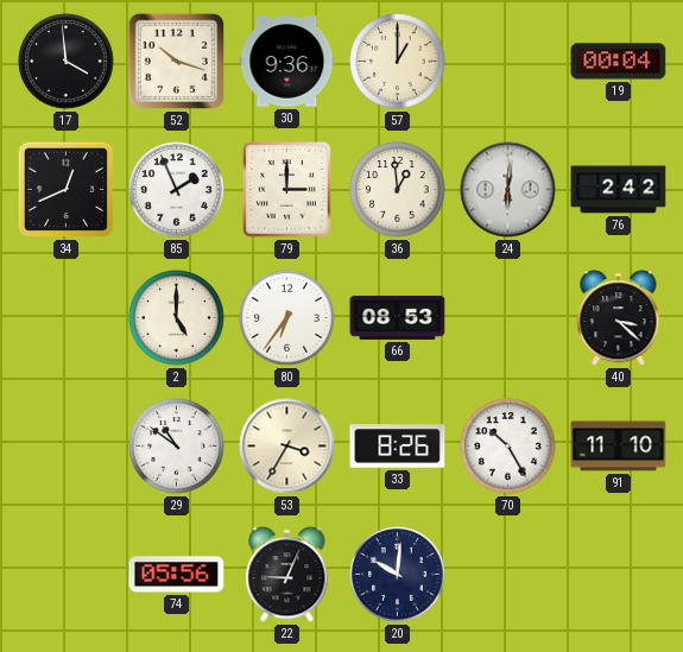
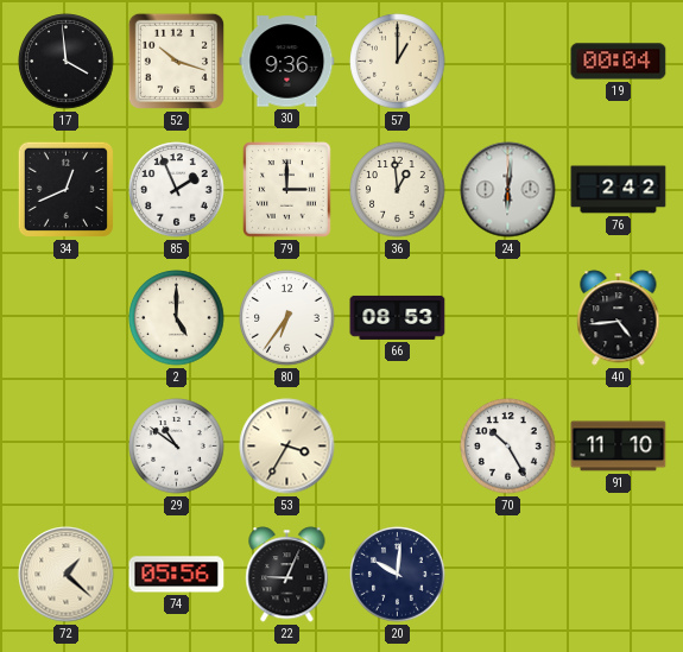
40: 3:22 -> 4:44 (619, 318)
33: 8:26 -> none (398, 447)
72: none -> 1:22 (67, 575)
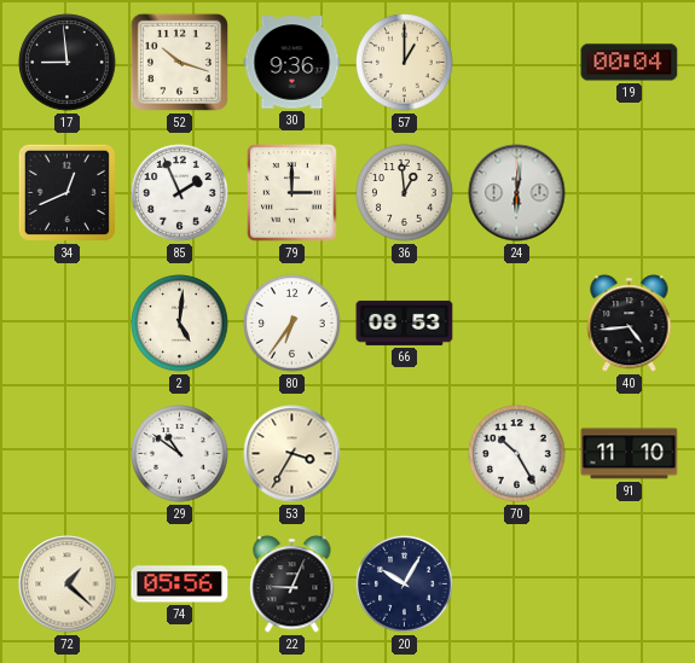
17: 3:59 -> 8:59 (68, 63)
76: 2:42 -> none (619, 190)
2: 5:00 -> 5:01 (180, 324)
20: 10:01 -> 10:05 (405, 585)
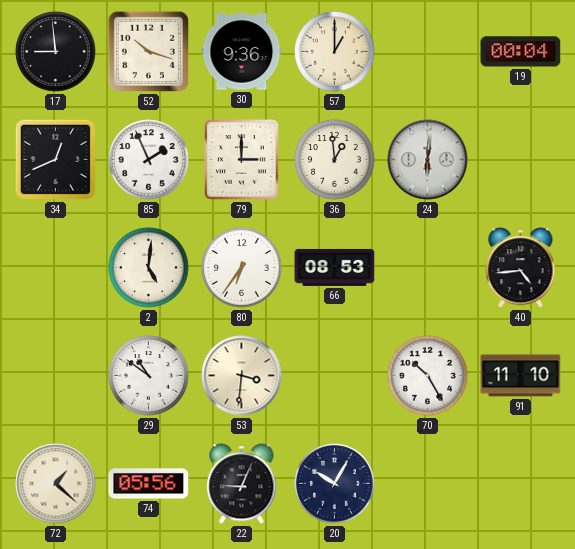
53: 3:35 -> 3:31 (242, 376)
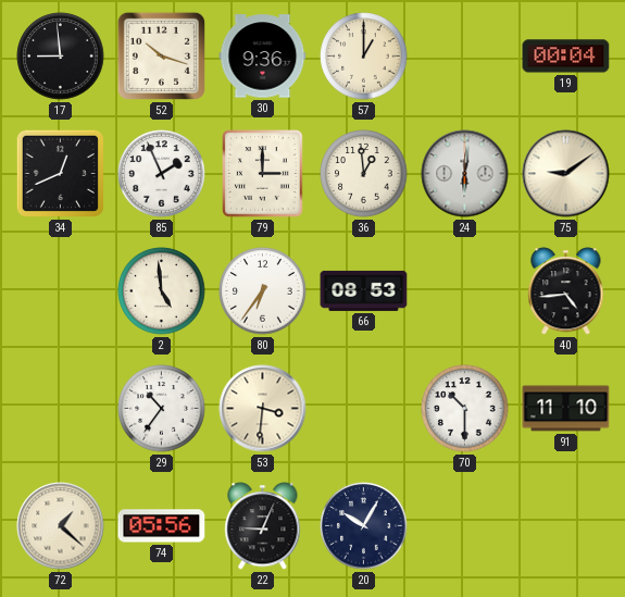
75: none -> 9:09 (566, 174)
2: 5:01 -> 4:59 (162, 291)
29: 10:51 -> 10:36 (162, 409)
70: 10:25 -> 10:30 (465, 409)
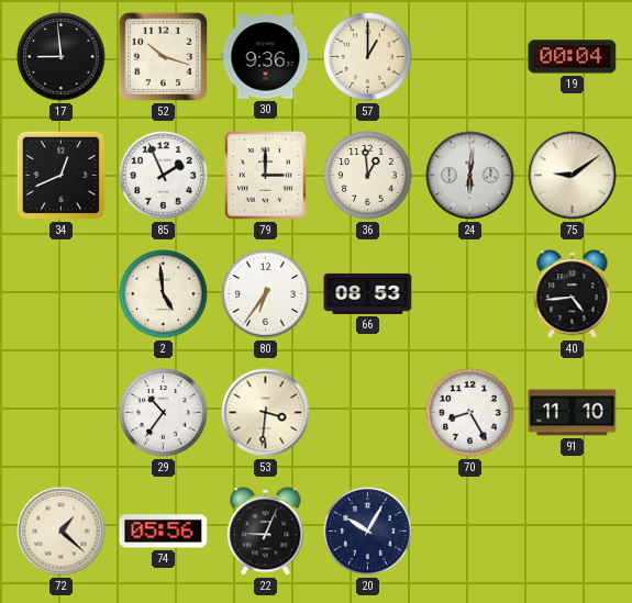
70: 10:30 -> 8:25 (470, 413)
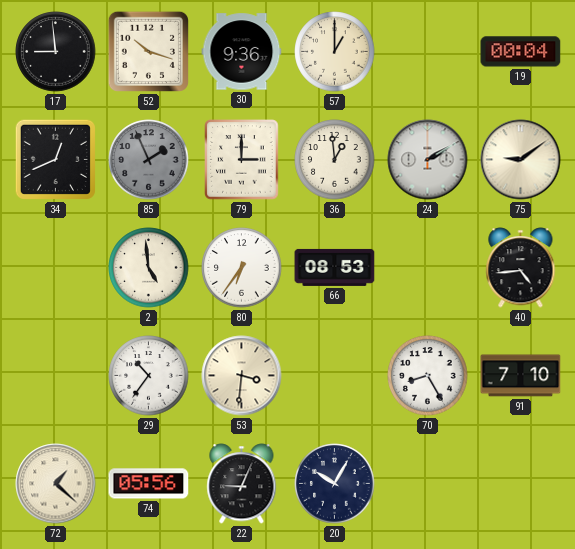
85 dial: white -> grey (149, 160)
24: 6:01 -> 2:10 (428, 160)
91: 11:10 -> 7:10 (521, 376)
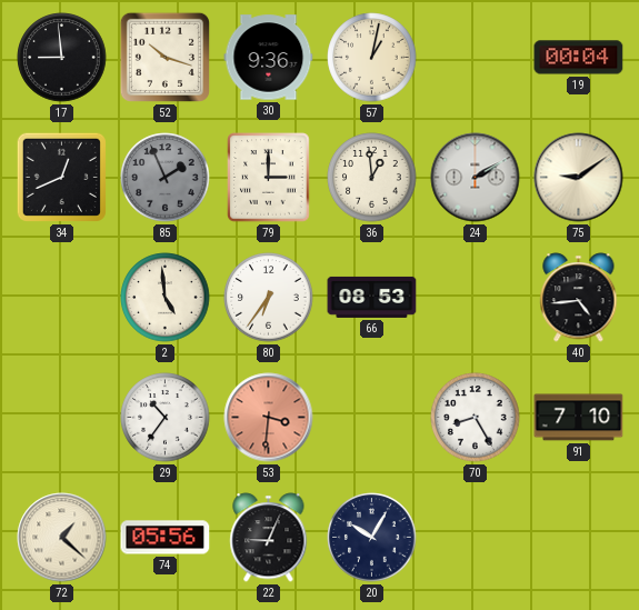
57: 1:00 -> 1:02 (372, 58)
53 dial: cream -> salmon (269, 418)
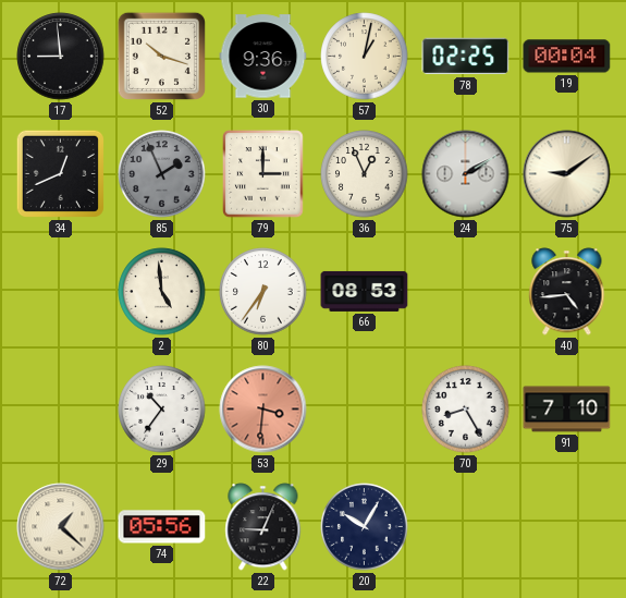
78: none -> 02:25 (466, 57)
36: 12:59 -> 12:56 (365, 174)
